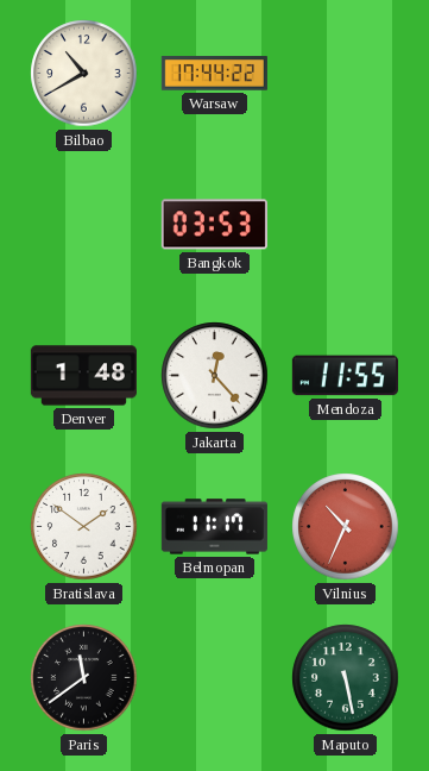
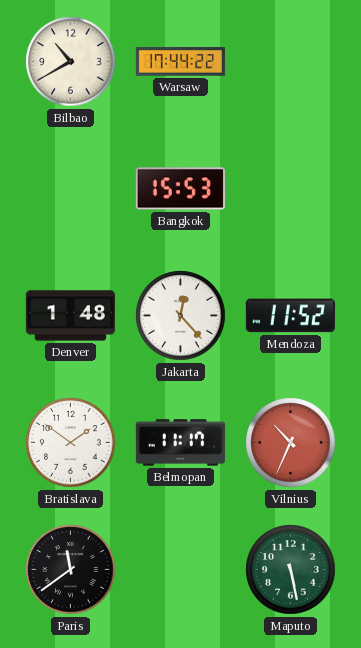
Bangkok: 03:53 -> 15:53 (180, 189)
Mendoza: 11:55 -> 11:52 (290, 316)
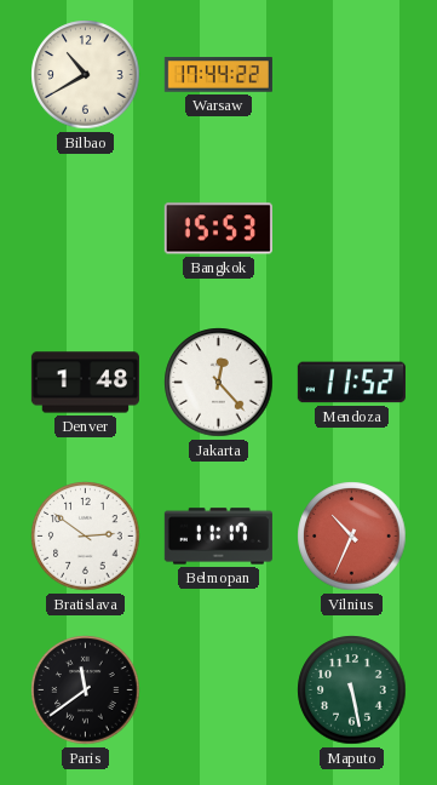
Bratislava: 1:51 -> 2:51 (86, 537)
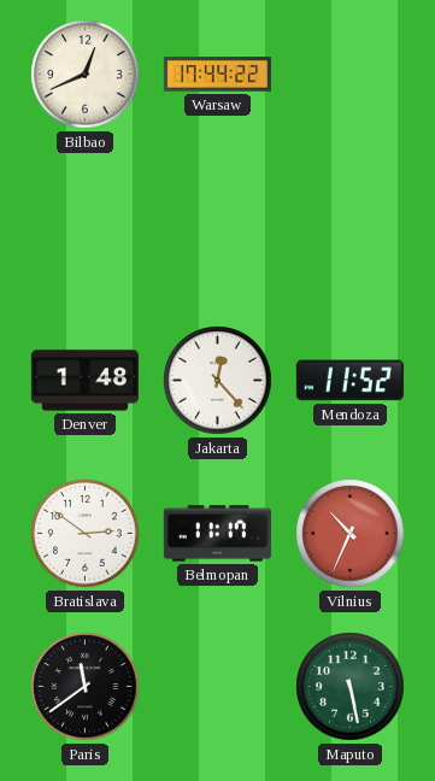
Bilbao: 10:40 -> 12:41 (86, 75)
Bangkok: 15:53 -> none (218, 229)
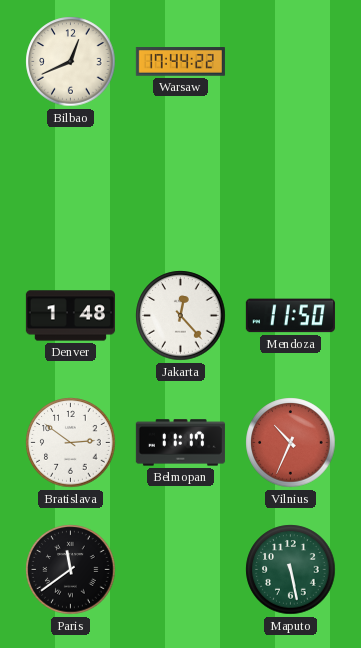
Mendoza: 11:52 -> 11:50 (290, 316)
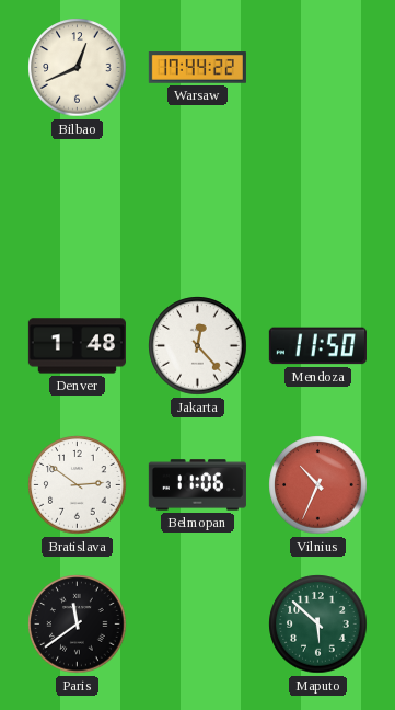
Belmopan: 11:17 -> 11:06 (197, 485)
Maputo: 5:28 -> 5:52 (318, 625)
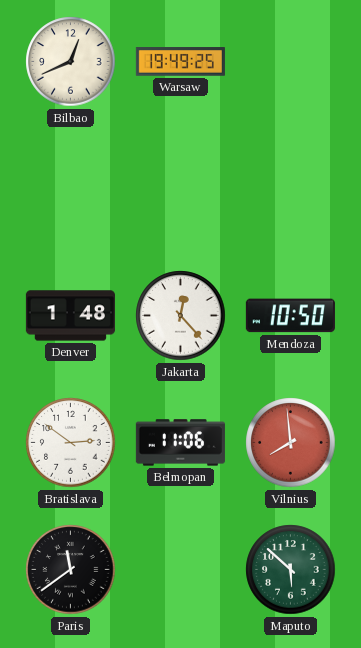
Warsaw: 17:44 -> 19:49 (180, 62)
Mendoza: 11:50 -> 10:50 (290, 316)
Vilnius: 10:34 -> 7:59 (291, 443)
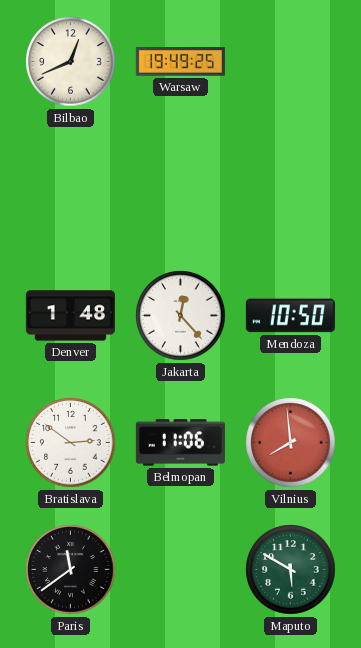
Maputo: 5:52 -> 5:50 (291, 570)
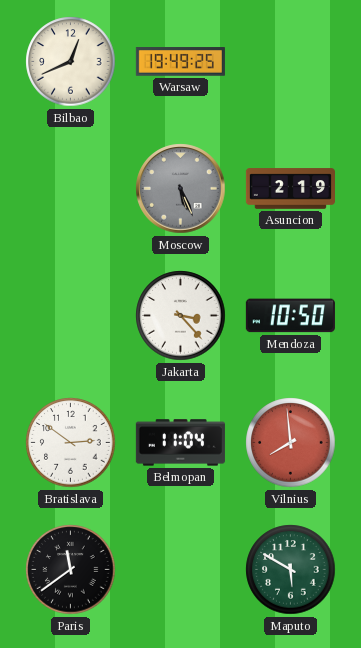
Moscow: none -> 5:26 (181, 189)
Asuncion: none -> 2:19 (290, 189)
Denver: 1:48 -> none (70, 316)
Jakarta: 12:23 -> 3:23 (181, 316)
Belmopan: 11:06 -> 11:04 (180, 443)
